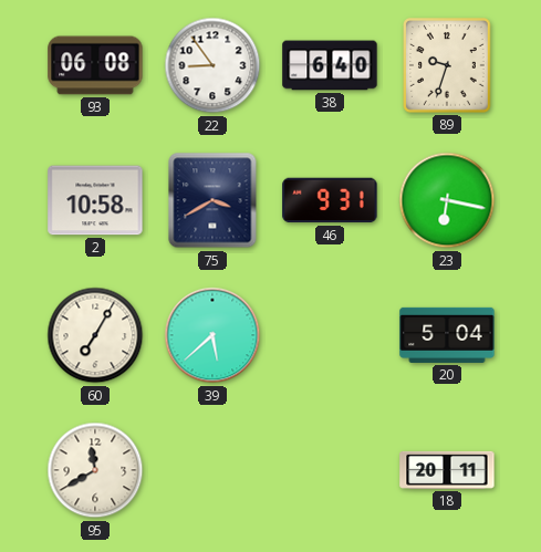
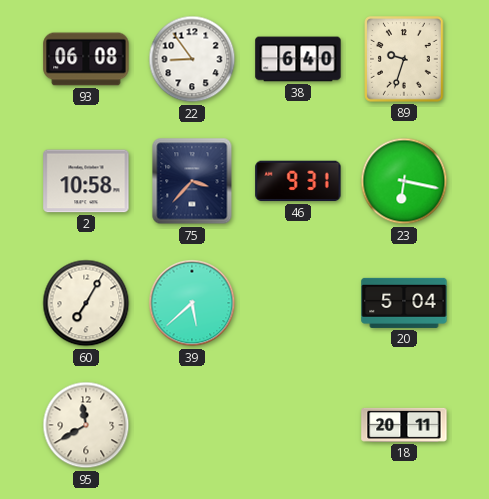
75: 3:40 -> 3:37 (192, 181)
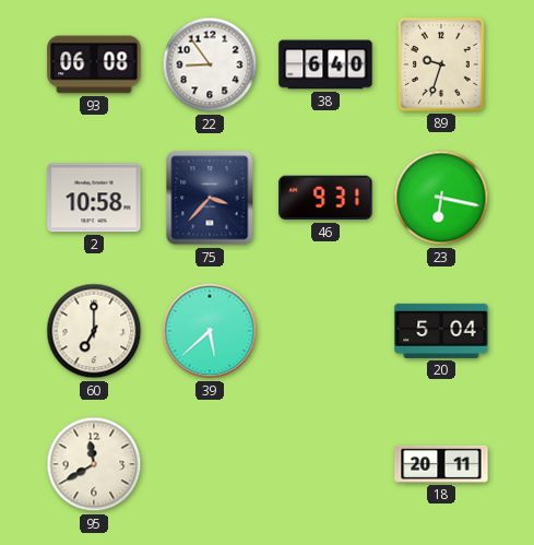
60: 7:05 -> 7:00 (94, 331)
